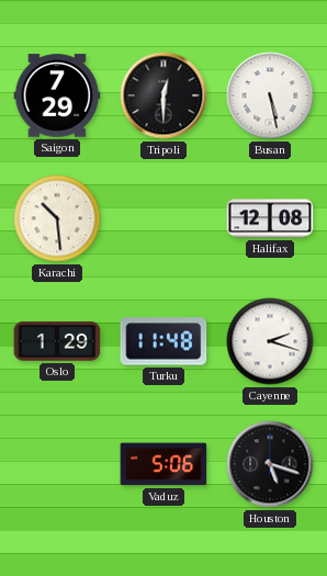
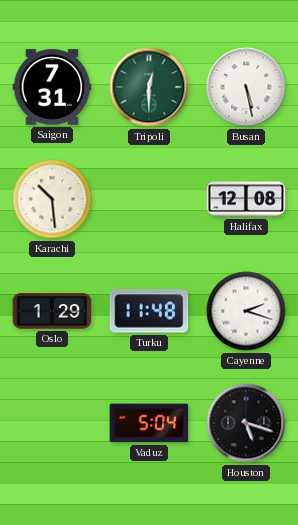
Saigon: 7:29 -> 7:31 (52, 87)
Tripoli dial: black -> green (149, 87)
Vaduz: 5:06 -> 5:04 (149, 423)
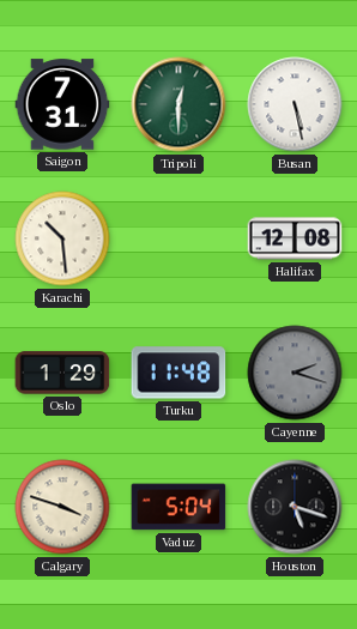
Cayenne dial: white -> grey (295, 373)
Calgary: none -> 3:48 (62, 507)
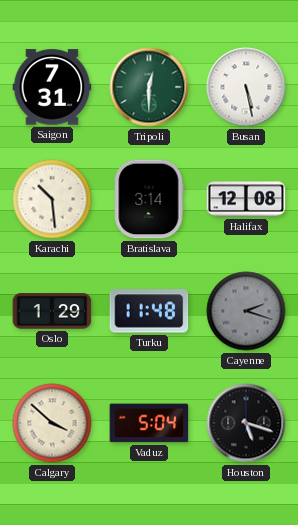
Bratislava: none -> 3:14 (149, 199)
Calgary: 3:48 -> 3:52 (52, 423)
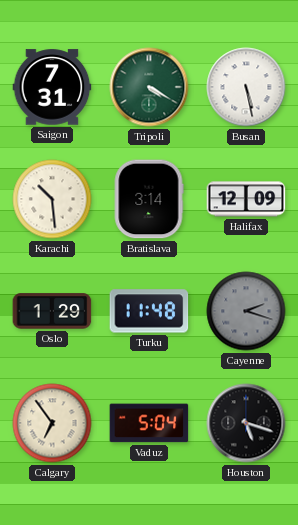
Tripoli: 12:30 -> 4:20 (149, 87)
Halifax: 12:08 -> 12:09 (246, 199)
Calgary: 3:52 -> 6:54 (52, 423)
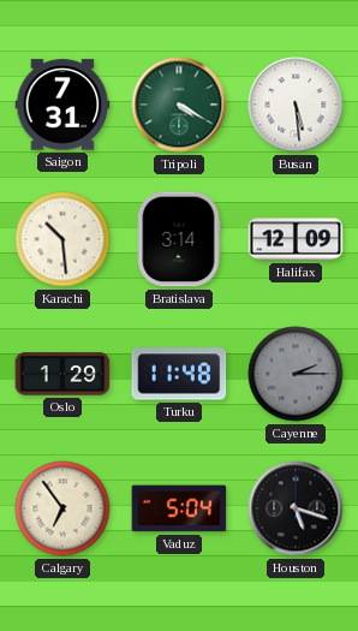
Busan: 5:28 -> 5:29 (296, 105)
Cayenne: 2:18 -> 2:15 (296, 374)
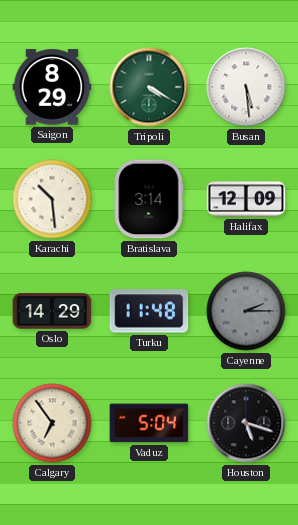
Saigon: 7:31 -> 8:29 (52, 87)
Oslo: 1:29 -> 14:29 (52, 311)
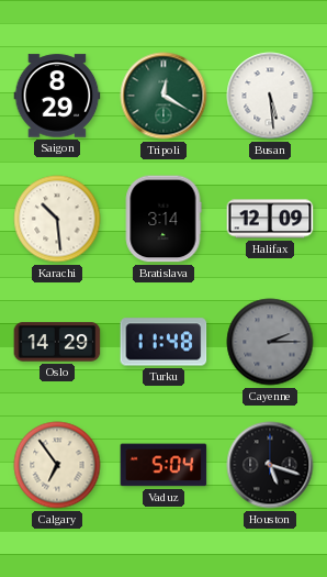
Tripoli: 4:20 -> 12:20 (163, 96)
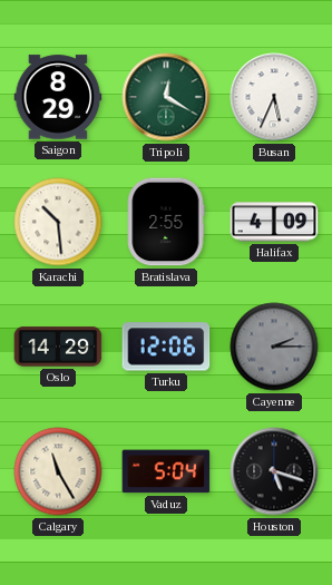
Busan: 5:29 -> 5:34 (274, 97)
Bratislava: 3:14 -> 2:55 (166, 222)
Halifax: 12:09 -> 4:09 (274, 222)
Turku: 11:48 -> 12:06 (166, 347)
Calgary: 6:54 -> 11:25 (58, 471)
